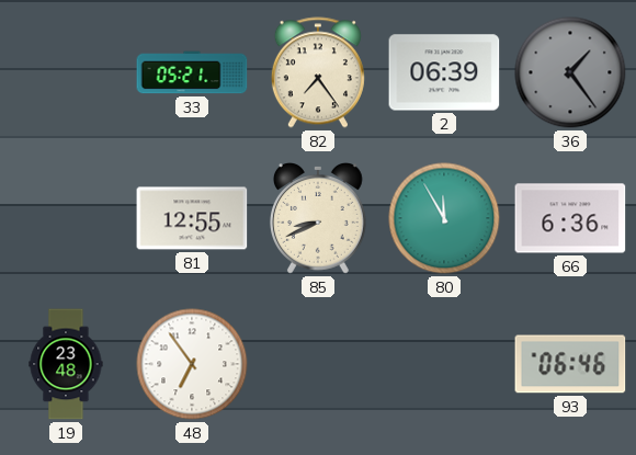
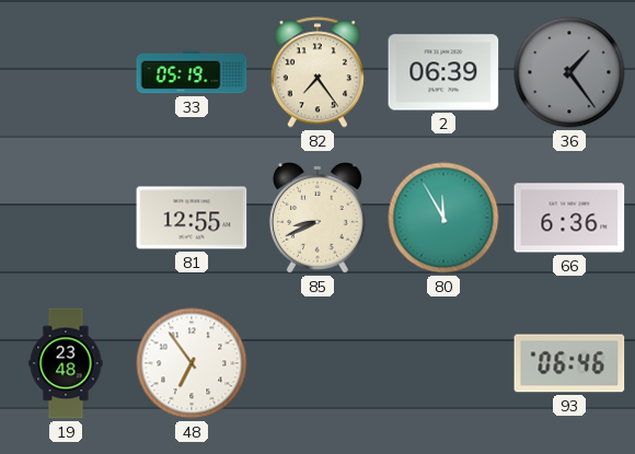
33: 05:21 -> 05:19 (192, 72)
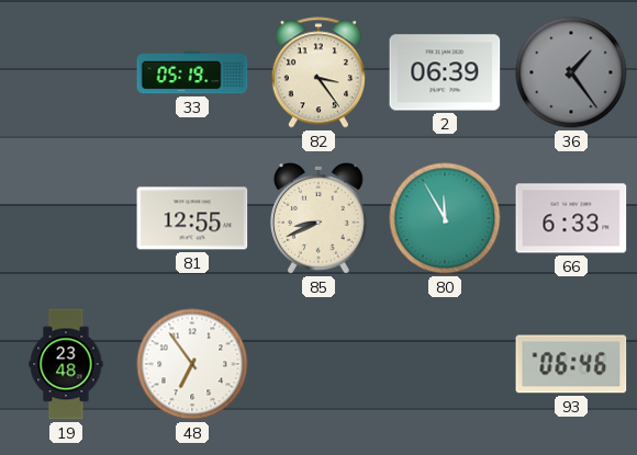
82: 7:24 -> 3:24 (318, 72)
66: 6:36 -> 6:33 (571, 218)
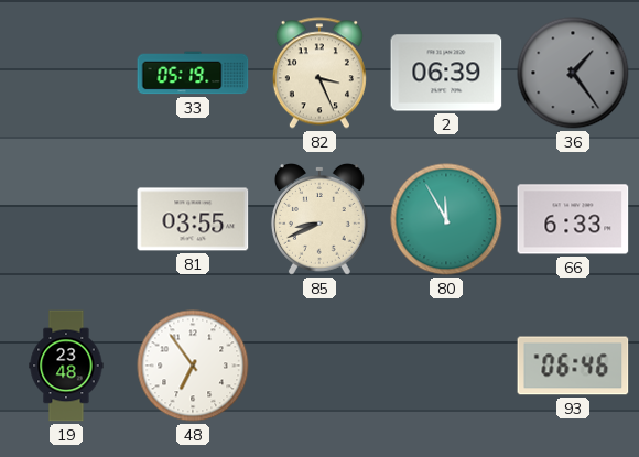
82: 3:24 -> 3:26 (319, 73)
81: 12:55 -> 03:55 (193, 219)
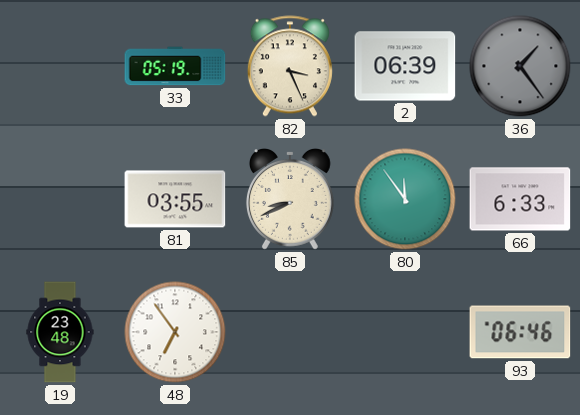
80: 11:55 -> 11:54 (405, 199)
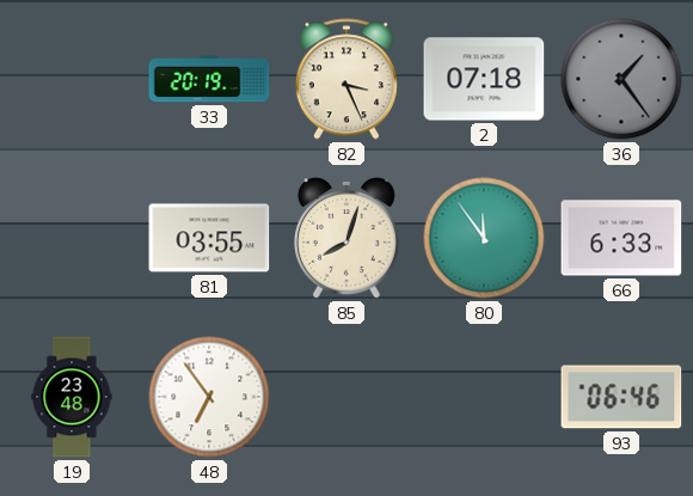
33: 05:19 -> 20:19 (209, 79)
2: 06:39 -> 07:18 (484, 79)
85: 8:41 -> 8:03 (346, 239)
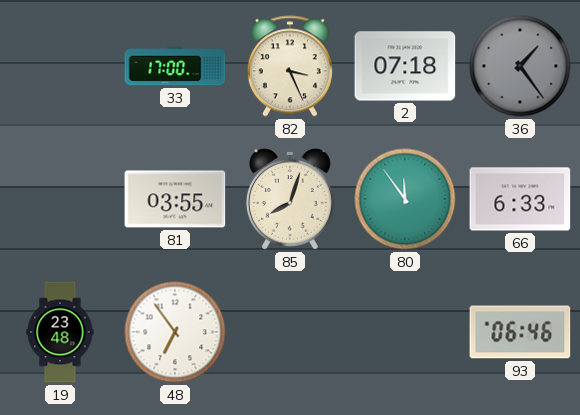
33: 20:19 -> 17:00 (175, 66)
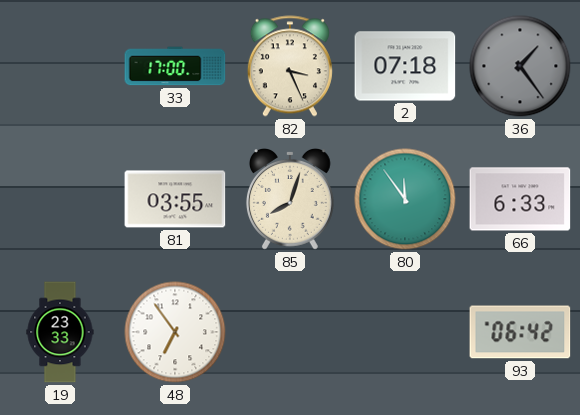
19: 23:48 -> 23:33 (60, 332)
93: 06:46 -> 06:42 (520, 332)
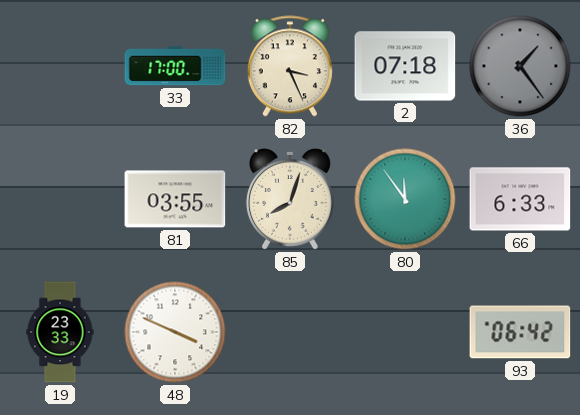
48: 6:54 -> 3:49 (175, 332)
